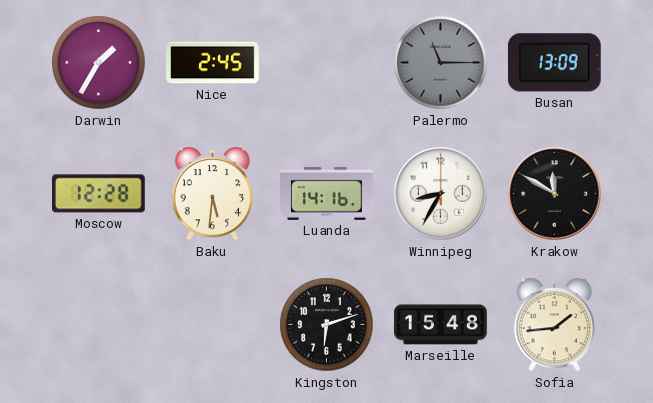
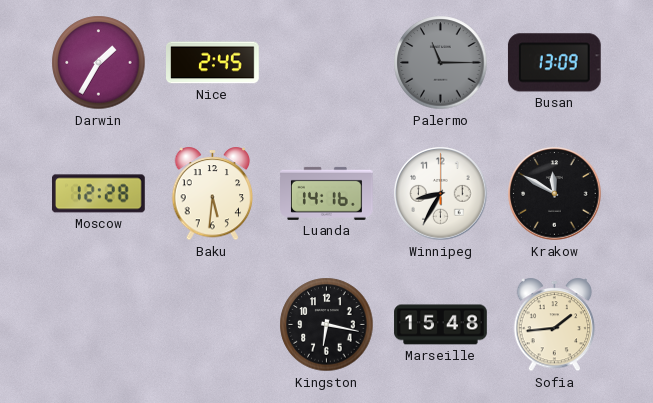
Kingston: 6:12 -> 6:17 (327, 325)
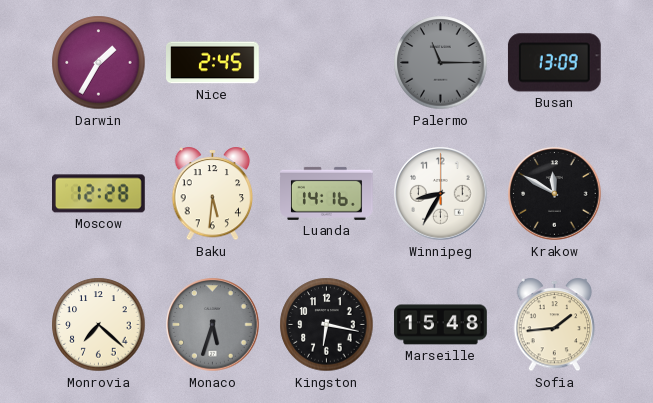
Monrovia: none -> 7:22 (99, 325)
Monaco: none -> 5:33 (213, 325)
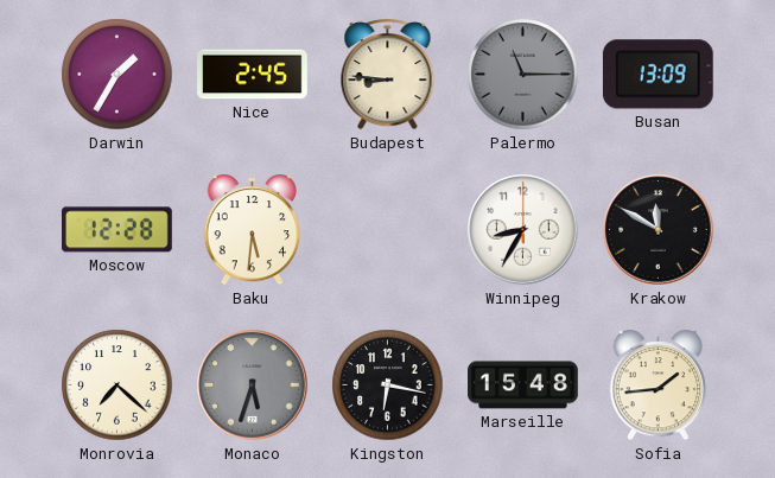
Budapest: none -> 8:46 (388, 75)
Luanda: 14:16 -> none (327, 193)
